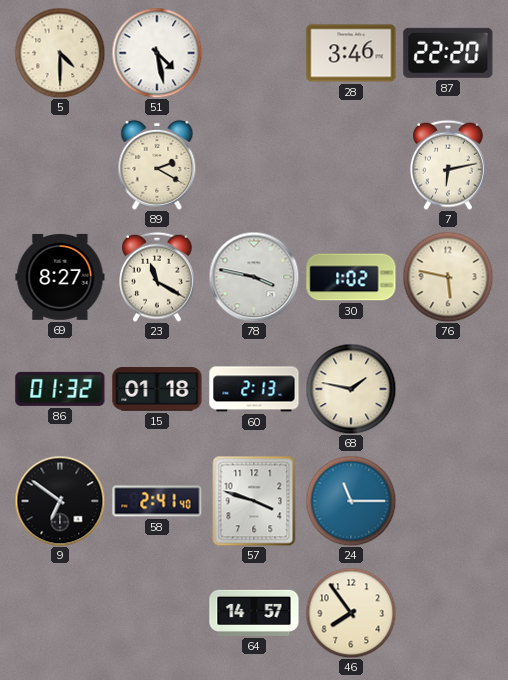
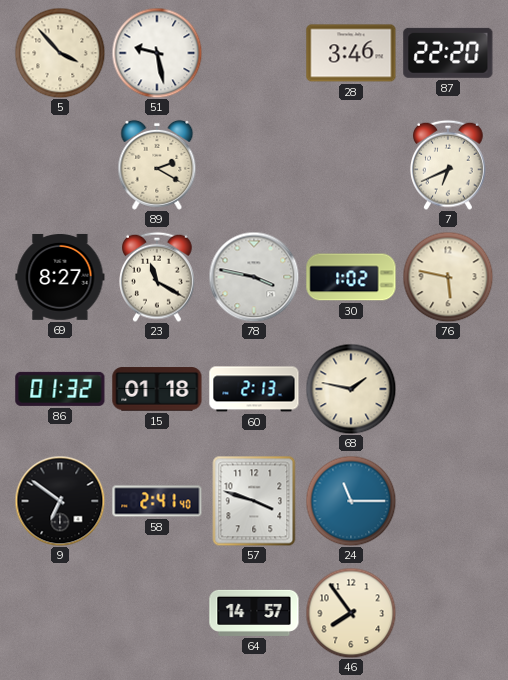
5: 4:30 -> 3:53 (60, 53)
51: 4:28 -> 9:28 (157, 53)
7: 6:13 -> 6:41 (449, 165)
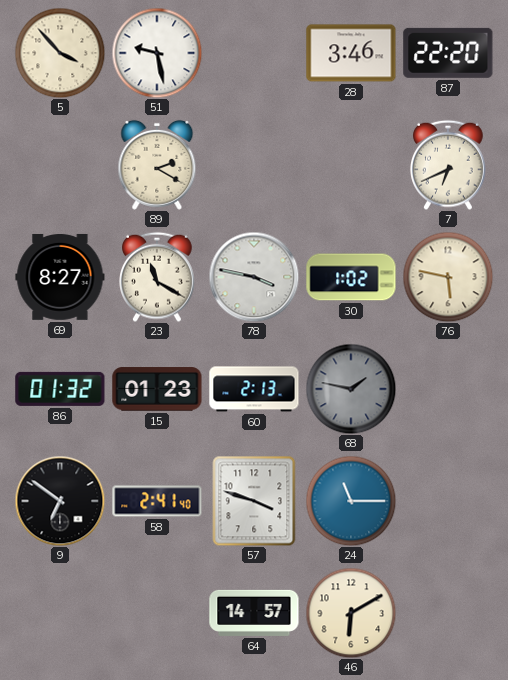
15: 01:18 -> 01:23 (157, 389)
68 dial: cream -> grey (351, 389)
46: 7:54 -> 6:10 (351, 613)
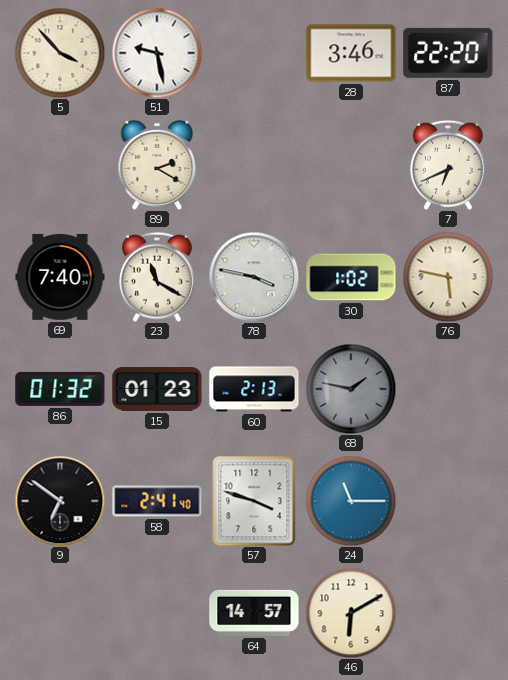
69: 8:27 -> 7:40 (60, 277)
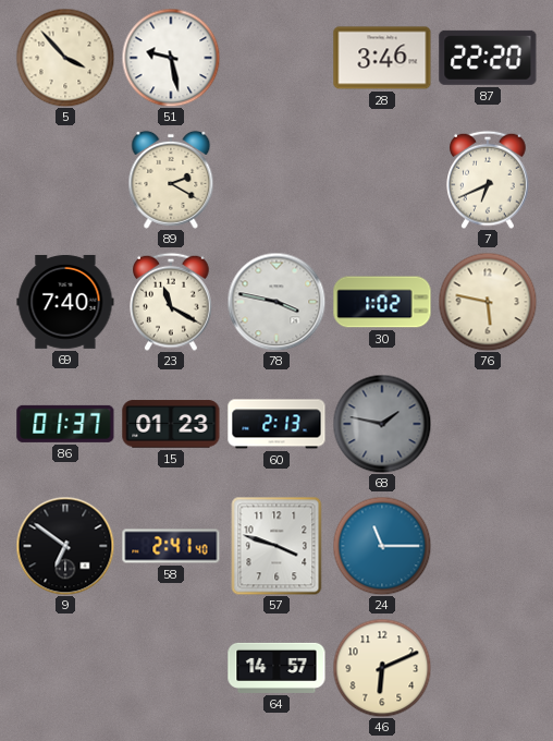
86: 01:32 -> 01:37 (65, 424)
46: 6:10 -> 6:11 (382, 668)
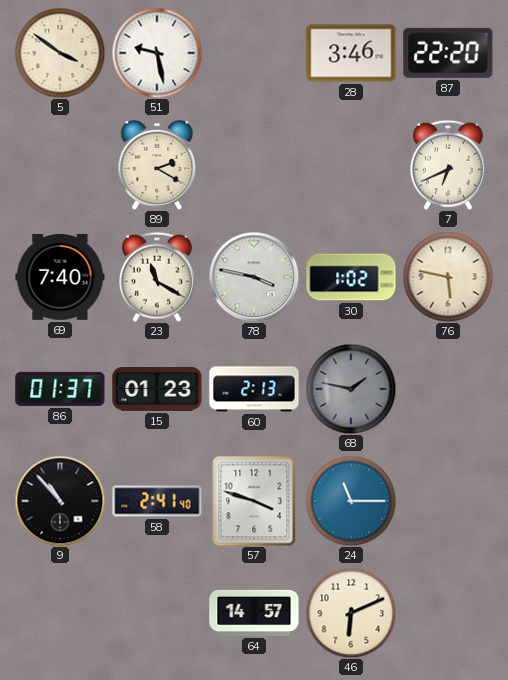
5: 3:53 -> 3:51 (60, 53)
9: 6:51 -> 10:53 (60, 501)
